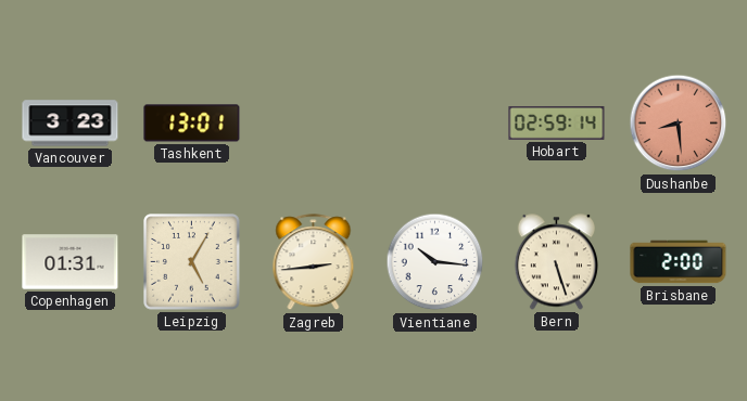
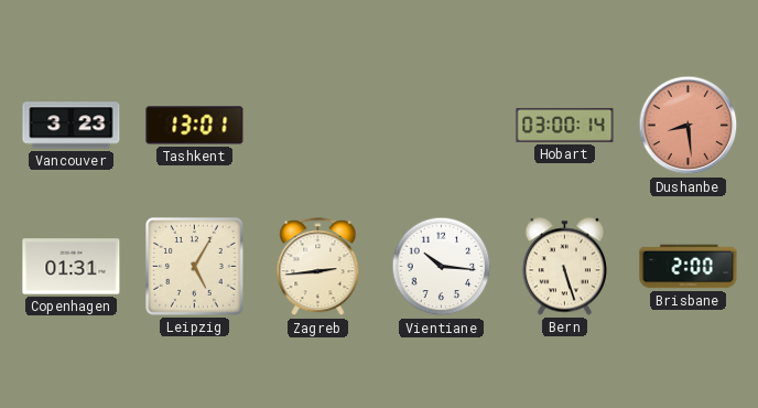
Hobart: 02:59 -> 03:00 (565, 126)
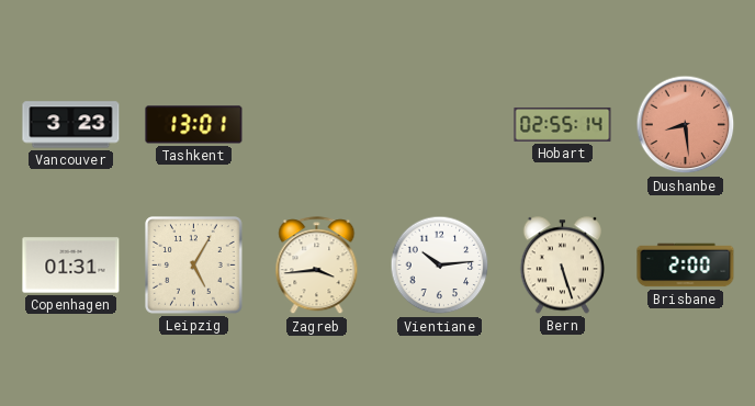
Hobart: 03:00 -> 02:55 (563, 125)
Zagreb: 2:44 -> 3:44 (317, 266)
Vientiane: 10:16 -> 10:14 (440, 266)
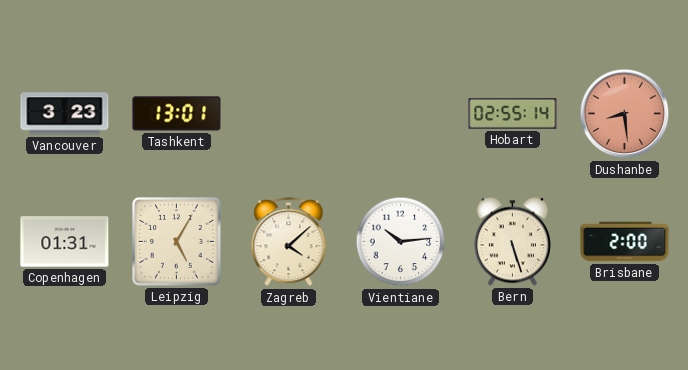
Zagreb: 3:44 -> 4:08 (289, 242)
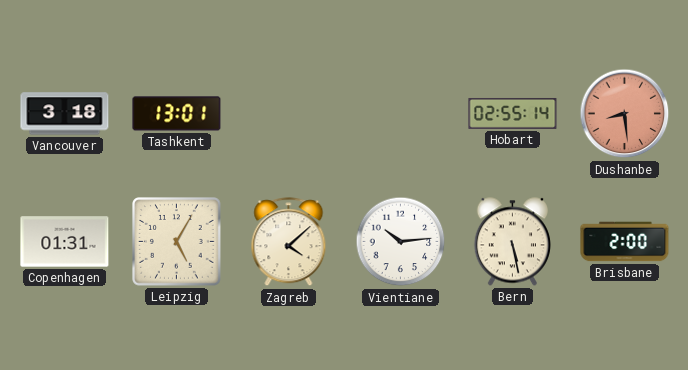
Vancouver: 3:23 -> 3:18 (65, 114)
Bern: 5:27 -> 5:28 (512, 242)
